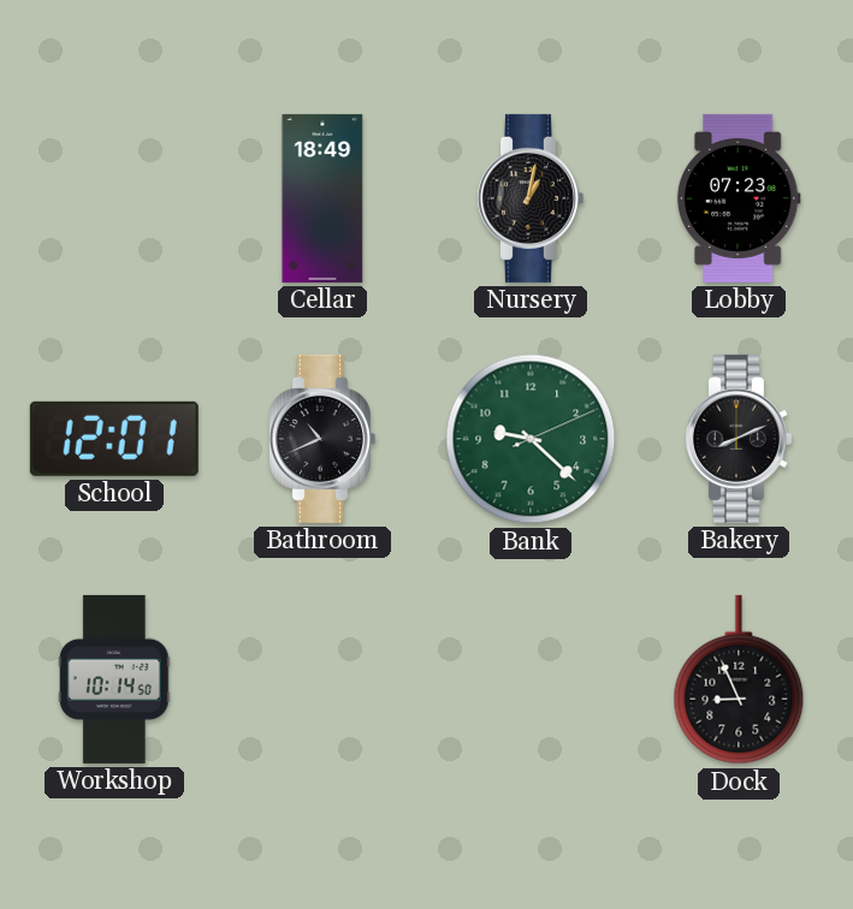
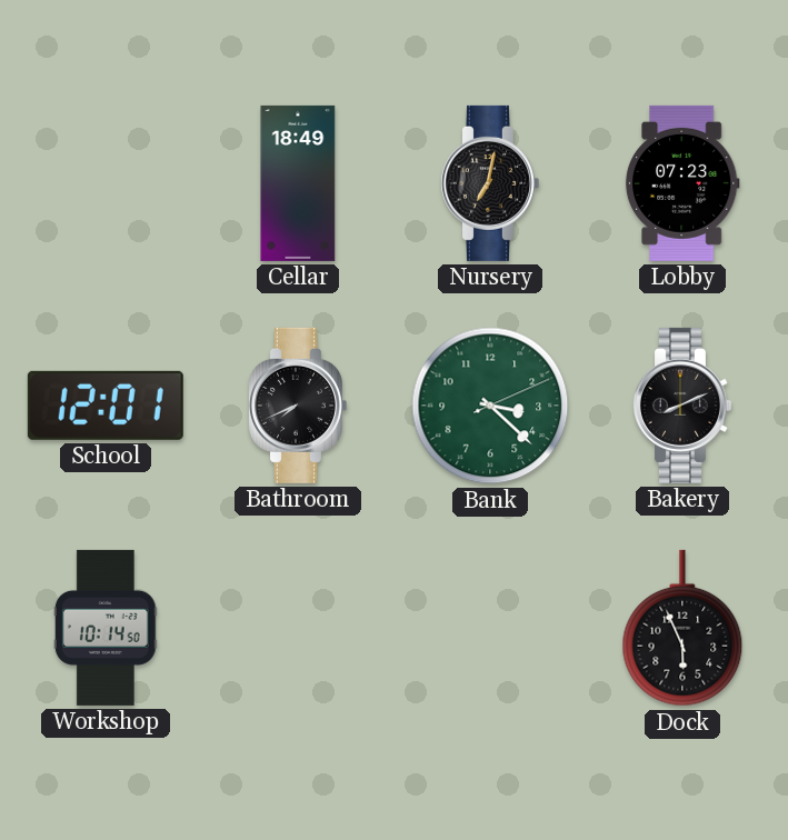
Nursery: 1:02 -> 7:02 (489, 183)
Bathroom: 10:41 -> 7:41 (297, 406)
Bank: 9:22 -> 3:22 (490, 406)
Dock: 8:56 -> 5:56 (682, 628)
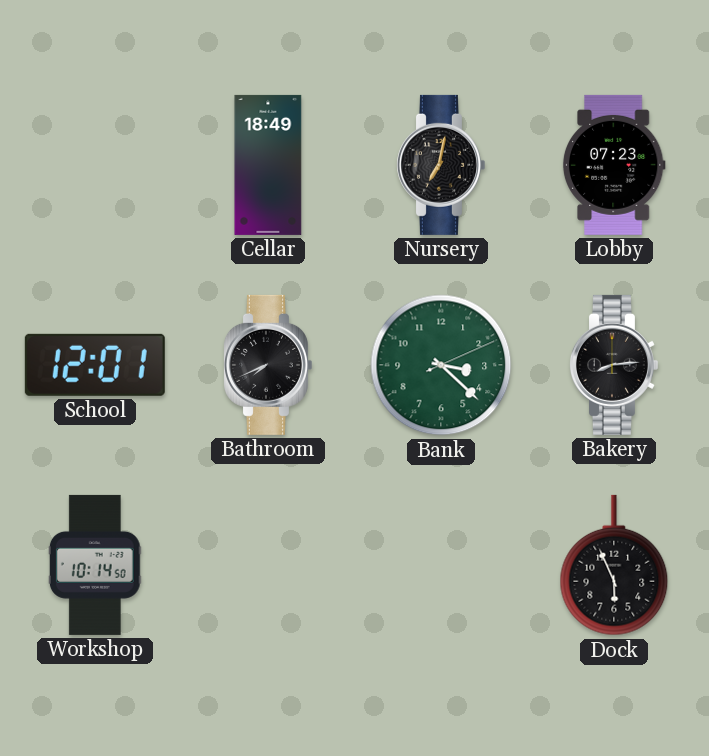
Bakery: 8:11 -> 8:14 (613, 365)
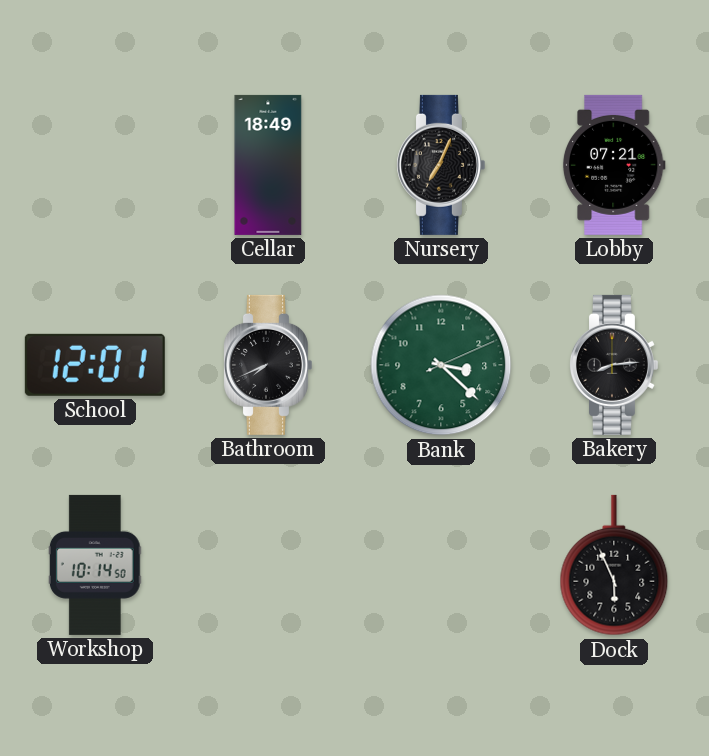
Nursery: 7:02 -> 7:04 (440, 165)
Lobby: 07:23 -> 07:21 (614, 165)
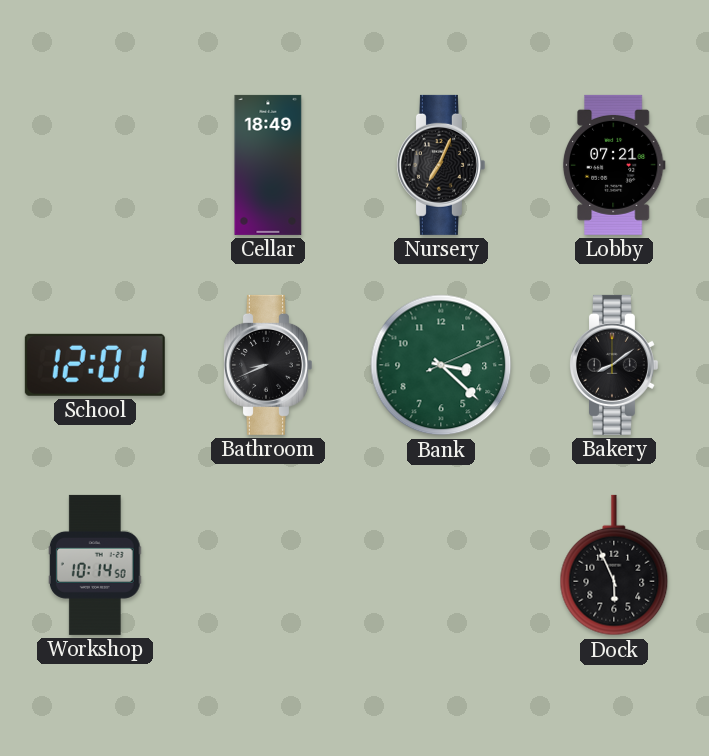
Bathroom: 7:41 -> 8:41 (267, 365)
Bakery: 8:14 -> 8:09 (613, 365)
